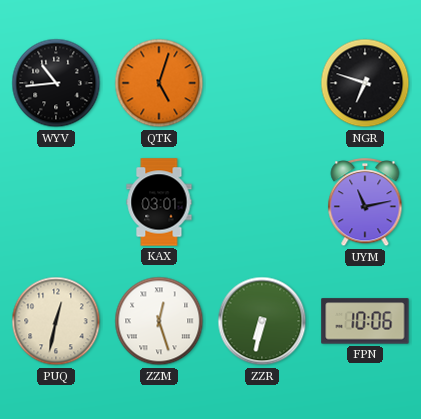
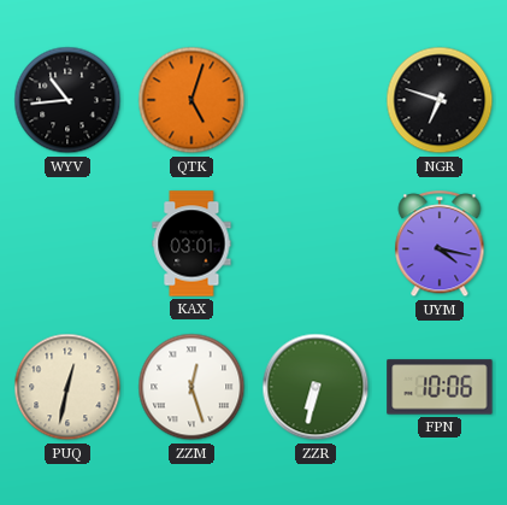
UYM: 11:13 -> 4:17 (440, 245)
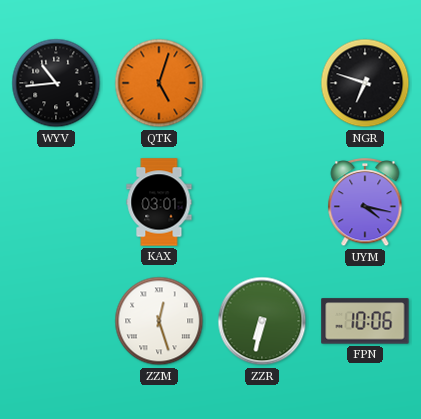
PUQ: 12:32 -> none (67, 387)
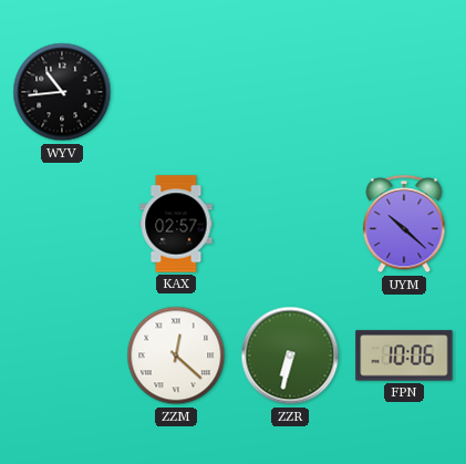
QTK: 5:03 -> none (159, 83)
NGR: 6:48 -> none (365, 83)
KAX: 03:01 -> 02:57 (176, 224)
UYM: 4:17 -> 10:22 (404, 225)
ZZM: 12:27 -> 12:22 (176, 355)
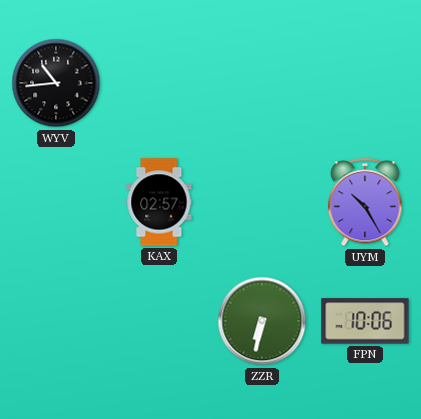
UYM: 10:22 -> 10:25 (365, 203)
ZZM: 12:22 -> none (176, 355)
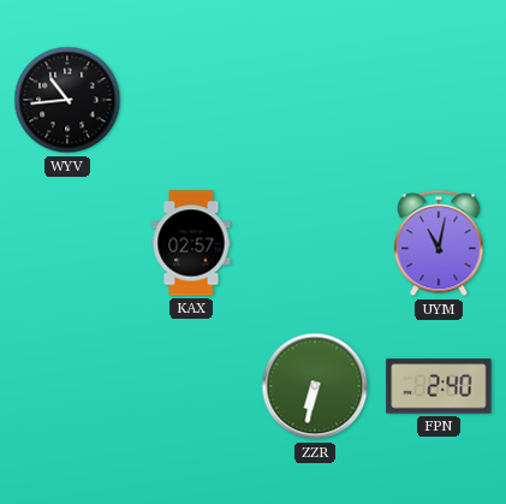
UYM: 10:25 -> 11:02 (439, 244)
FPN: 10:06 -> 2:40 (439, 386)
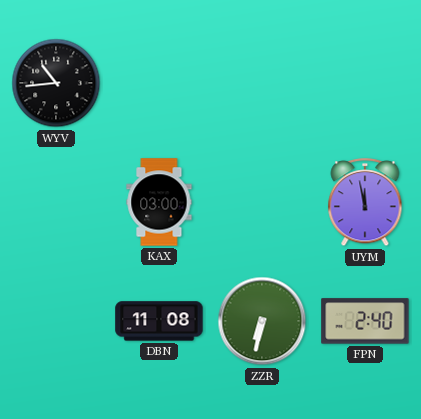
KAX: 02:57 -> 03:00 (159, 202)
UYM: 11:02 -> 11:58 (365, 203)
DBN: none -> 11:08 (159, 321)
